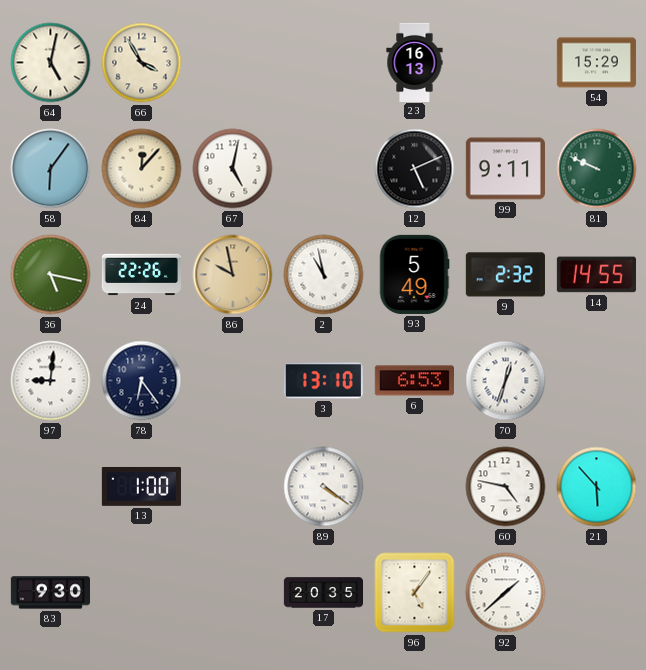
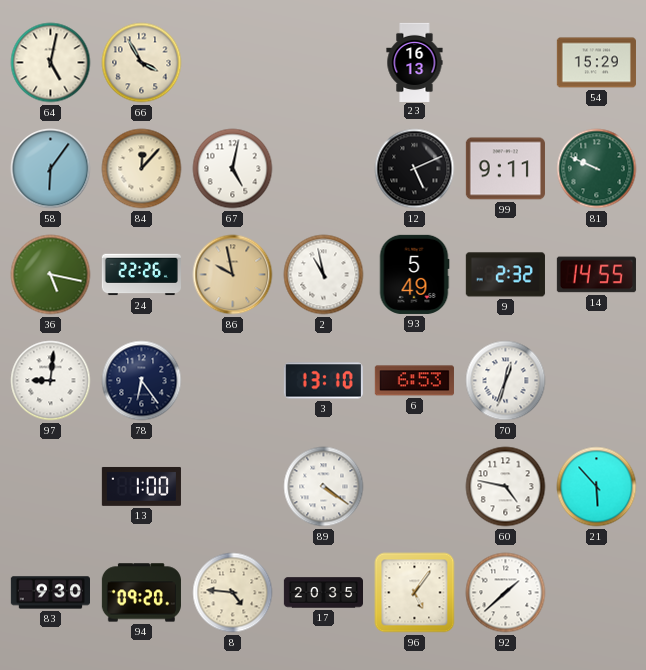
94: none -> 09:20 (141, 593)
8: none -> 4:46 (233, 593)
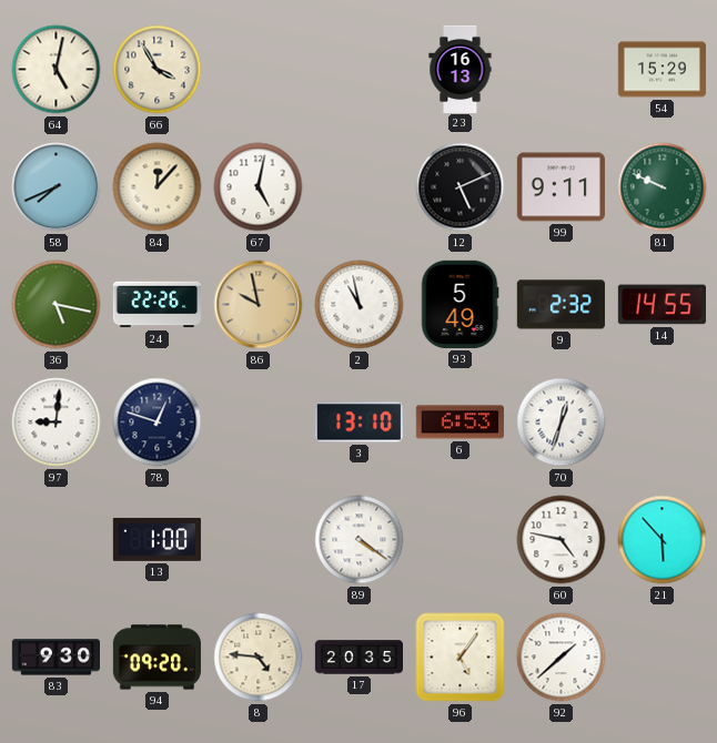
58: 6:06 -> 7:41 (57, 187)
78: 6:24 -> 12:48 (158, 423)
